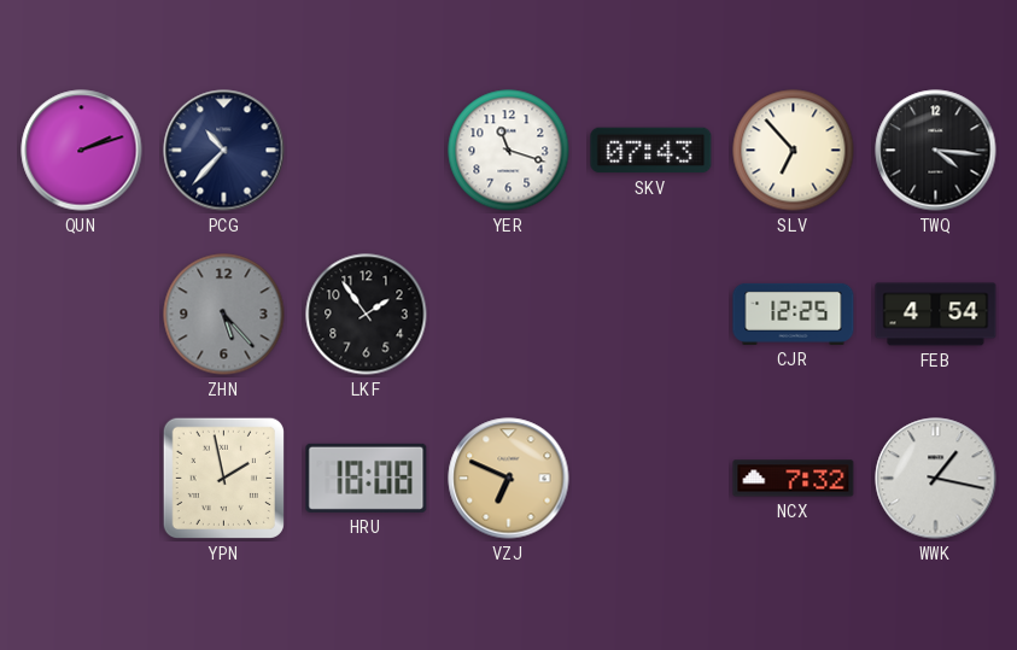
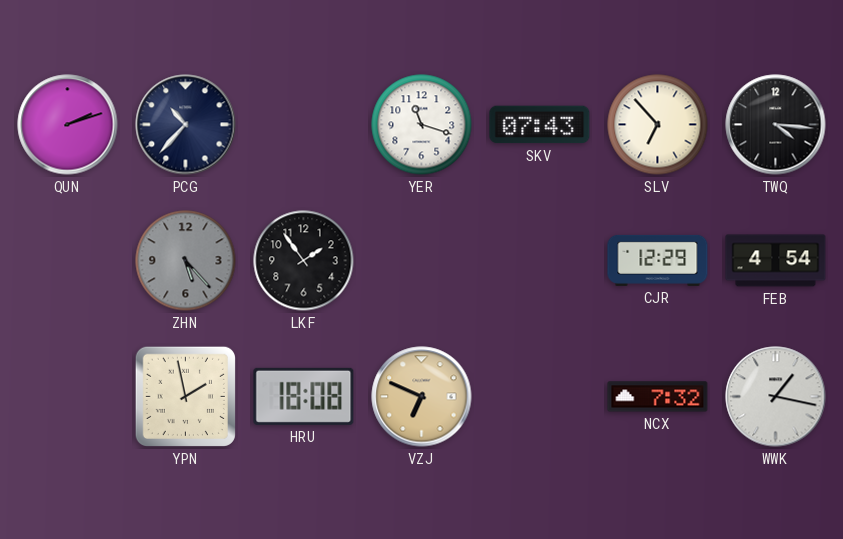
CJR: 12:25 -> 12:29 (658, 260)
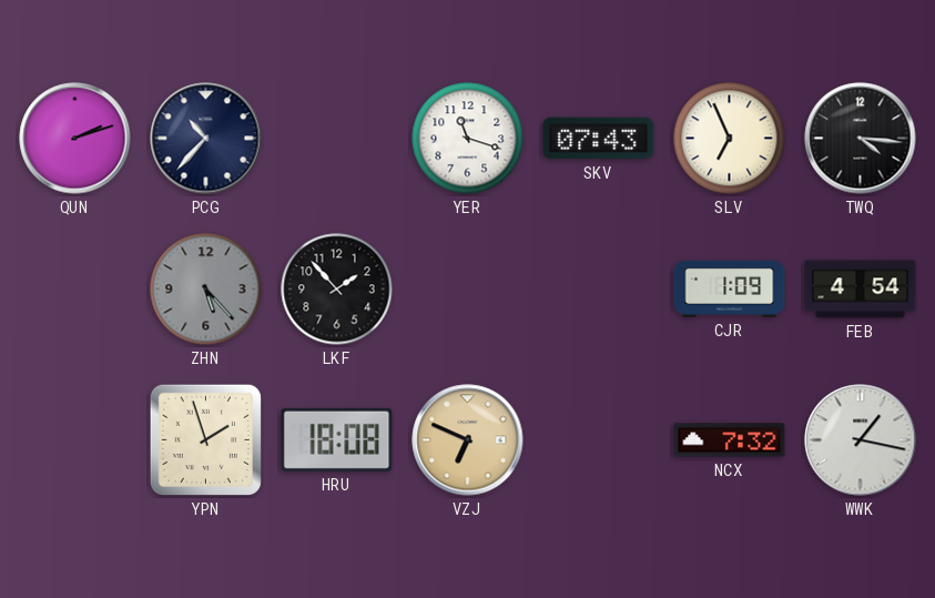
SLV: 6:53 -> 6:56 (730, 139)
LKF: 1:54 -> 1:53 (337, 290)
CJR: 12:29 -> 1:09 (730, 288)
YPN: 1:58 -> 1:57 (205, 439)
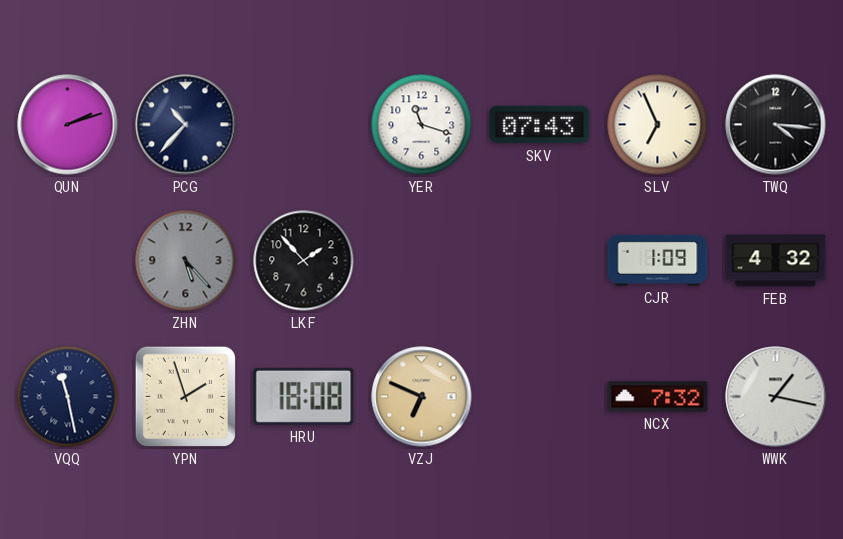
FEB: 4:54 -> 4:32 (776, 261)
VQQ: none -> 11:28 (68, 397)
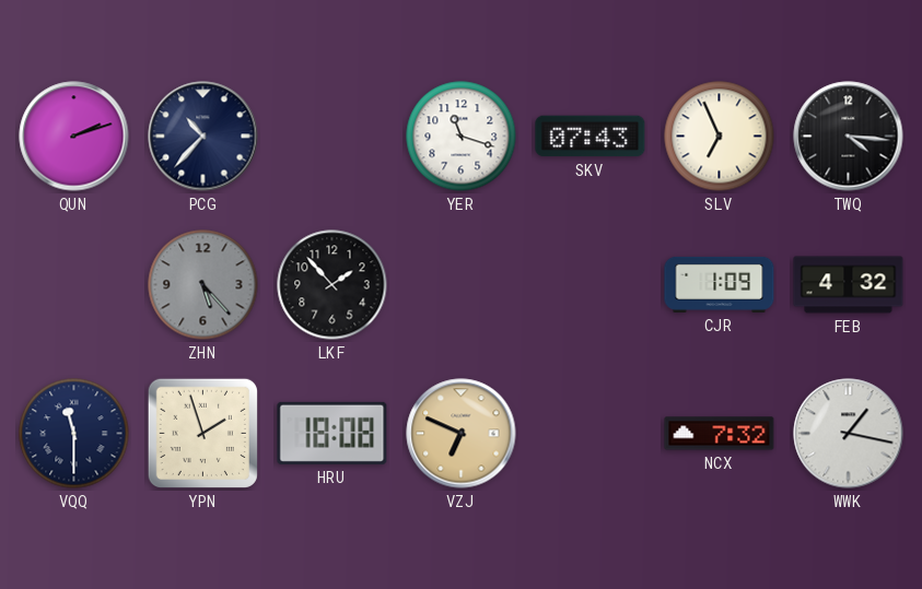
VQQ: 11:28 -> 11:30 (74, 434)
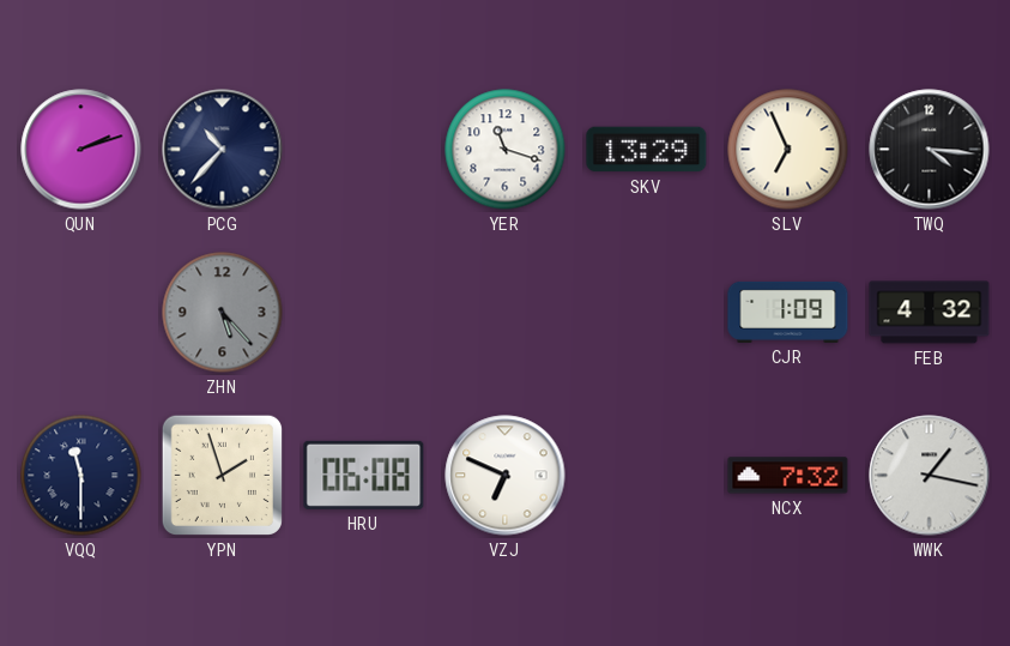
SKV: 07:43 -> 13:29 (647, 150)
LKF: 1:53 -> none (332, 285)
HRU: 18:08 -> 06:08 (364, 475)
VZJ dial: champagne -> white (506, 476)
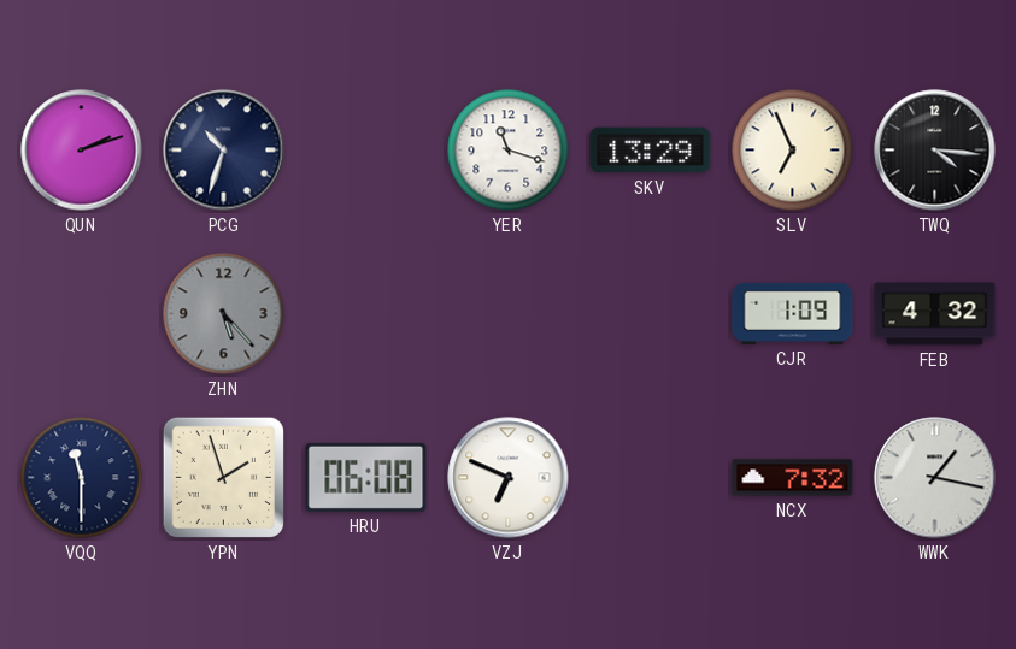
PCG: 10:37 -> 10:33 (224, 151)
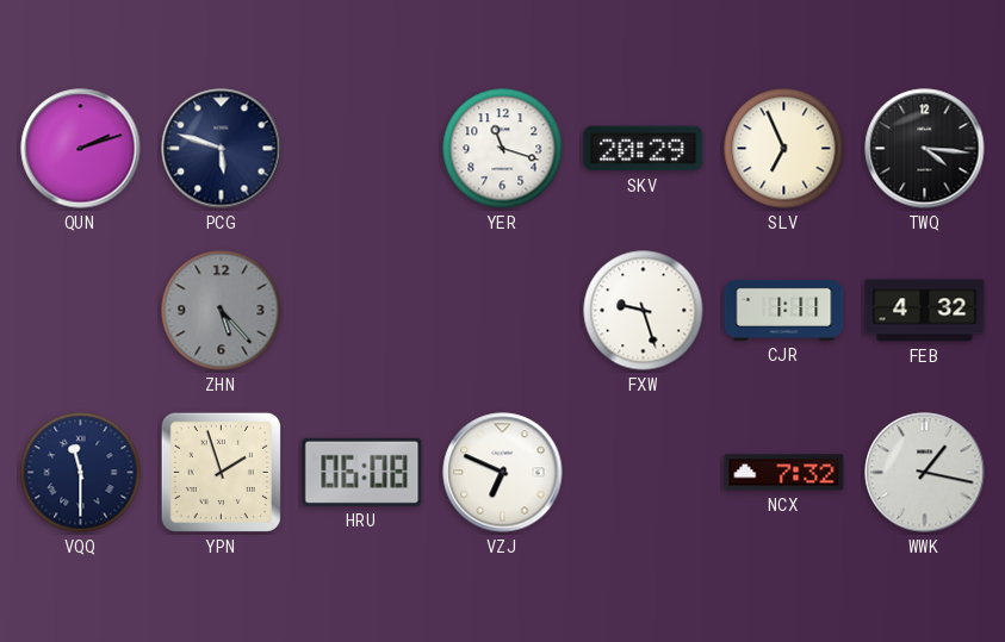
PCG: 10:33 -> 5:48 (222, 149)
SKV: 13:29 -> 20:29 (644, 149)
FXW: none -> 9:27 (644, 311)
CJR: 1:09 -> 1:11 (784, 310)
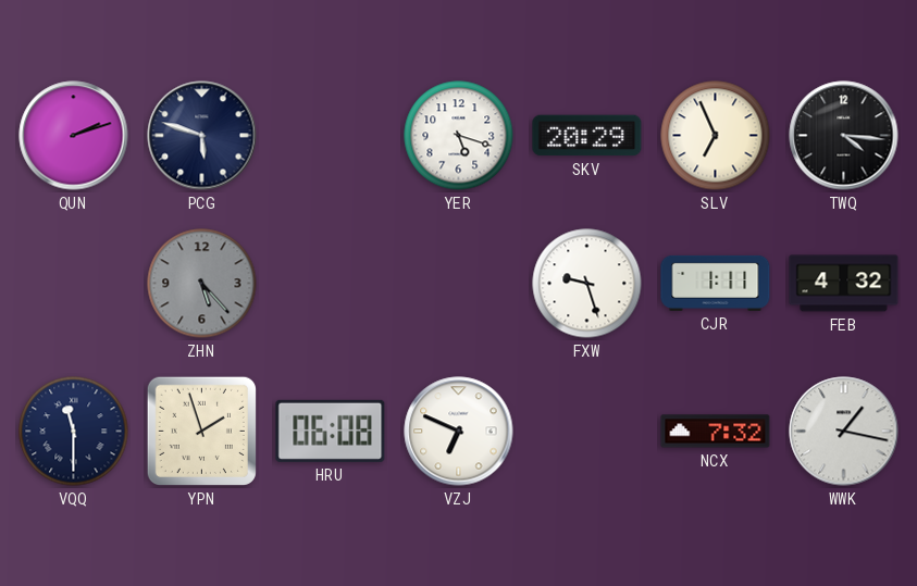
YER: 11:18 -> 5:18 (459, 136)
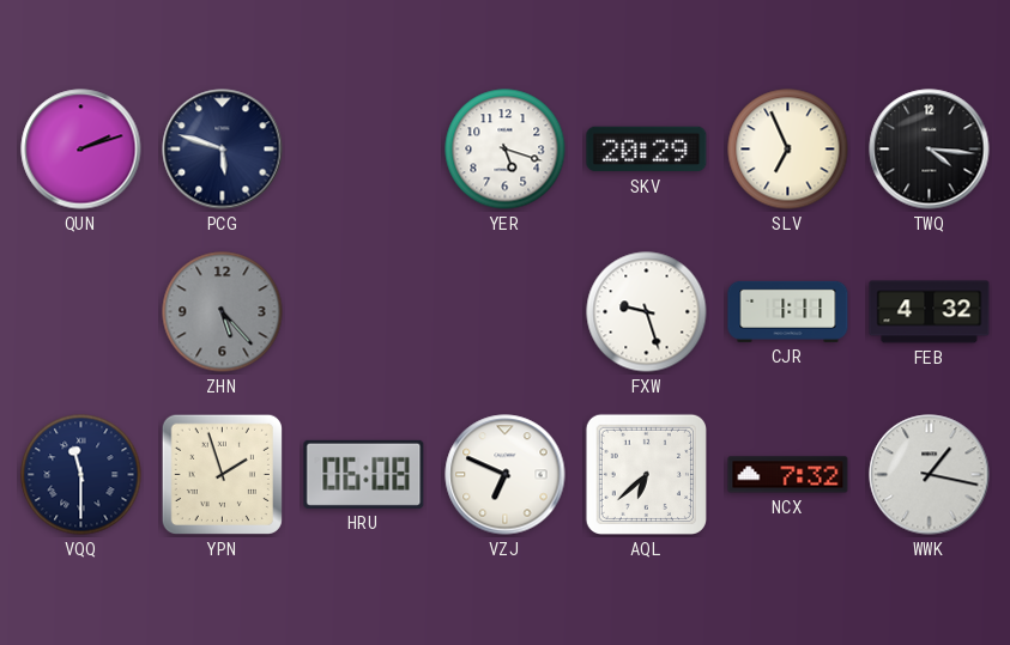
AQL: none -> 6:38 (646, 474)
